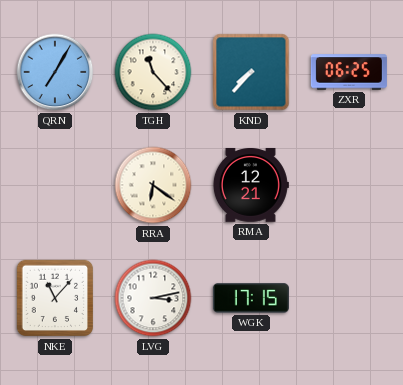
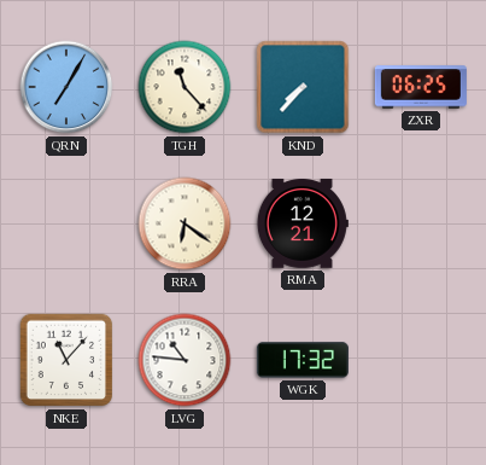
LVG: 3:13 -> 10:46 (185, 360)
WGK: 17:15 -> 17:32 (303, 360)
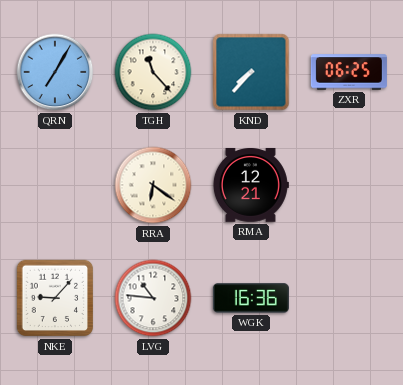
NKE: 11:07 -> 9:07 (55, 298)
WGK: 17:32 -> 16:36 (251, 298)
